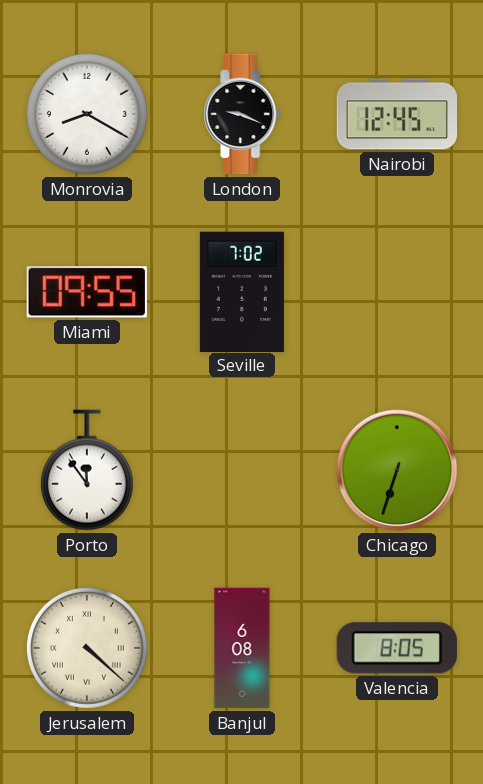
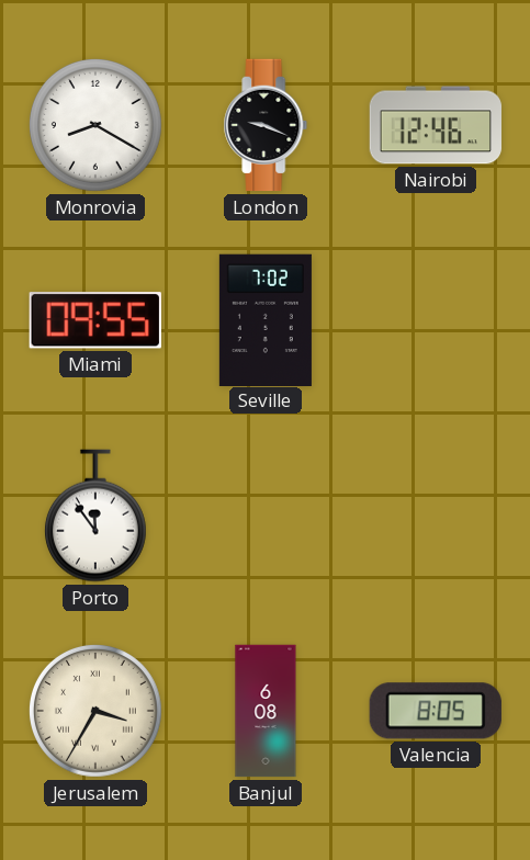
Nairobi: 12:45 -> 12:46 (436, 125)
Chicago: 6:33 -> none (397, 470)
Jerusalem: 4:22 -> 3:35 (95, 711)
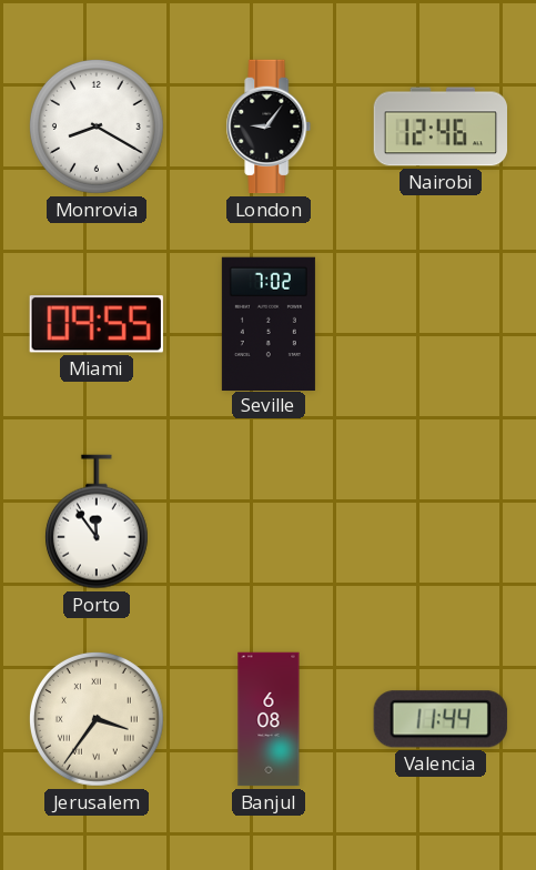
London: 9:19 -> 9:06 (269, 127)
Jerusalem: 3:35 -> 3:36 (97, 719)
Valencia: 8:05 -> 11:44 (441, 719)
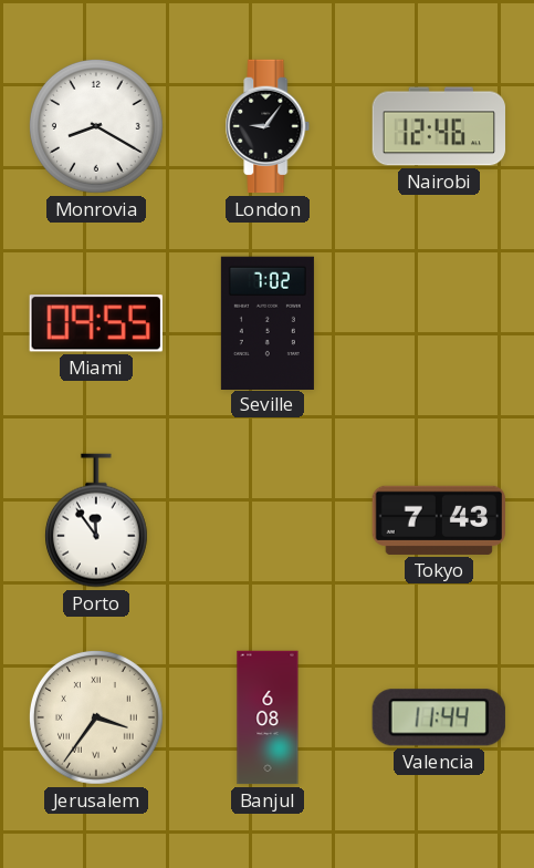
Tokyo: none -> 7:43 (438, 520)
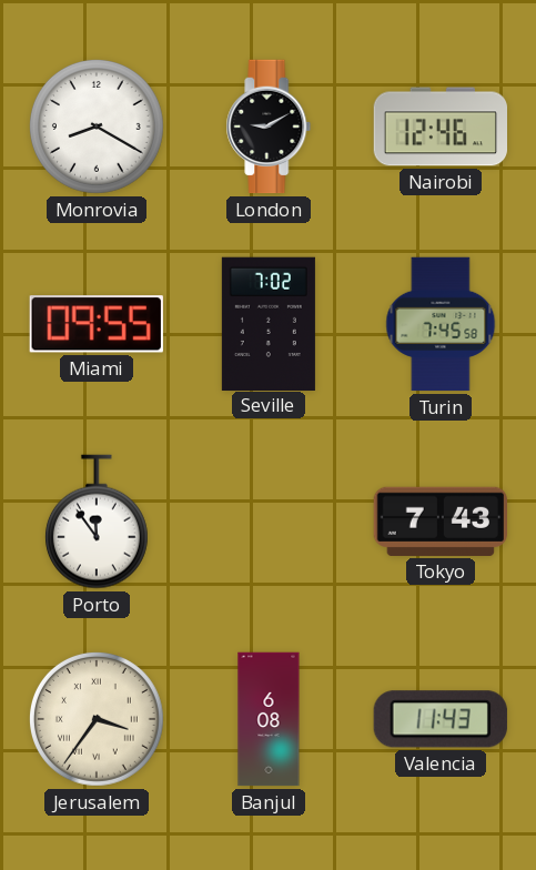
London: 9:06 -> 9:10 (269, 127)
Turin: none -> 7:45 (441, 324)
Valencia: 11:44 -> 11:43 (441, 719)
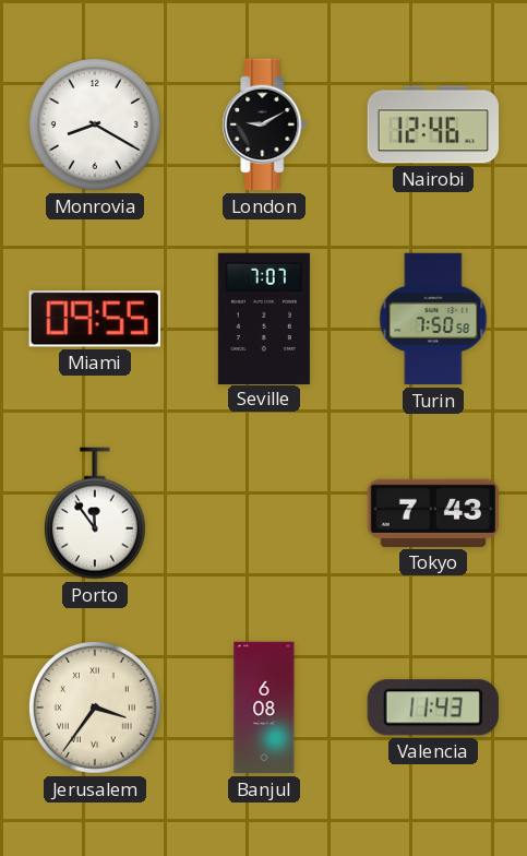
Seville: 7:02 -> 7:07 (264, 318)
Turin: 7:45 -> 7:50 (433, 319)
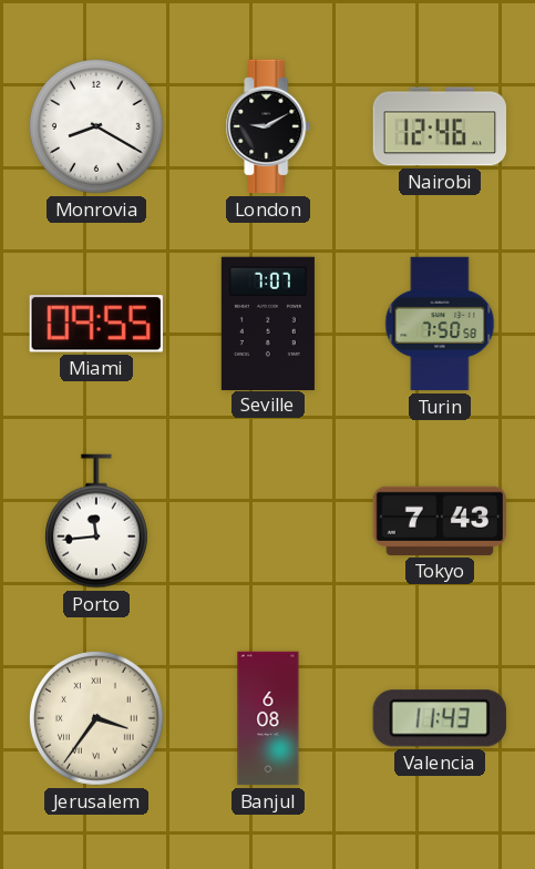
Porto: 11:54 -> 11:44 (96, 521)
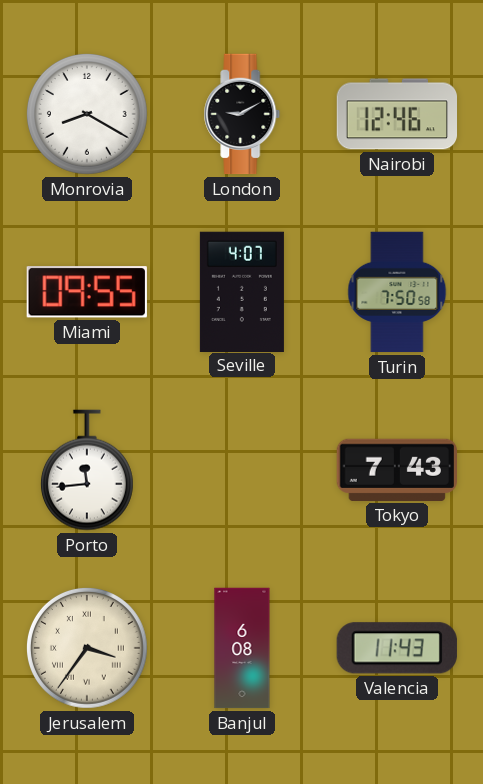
Seville: 7:07 -> 4:07 (242, 291)
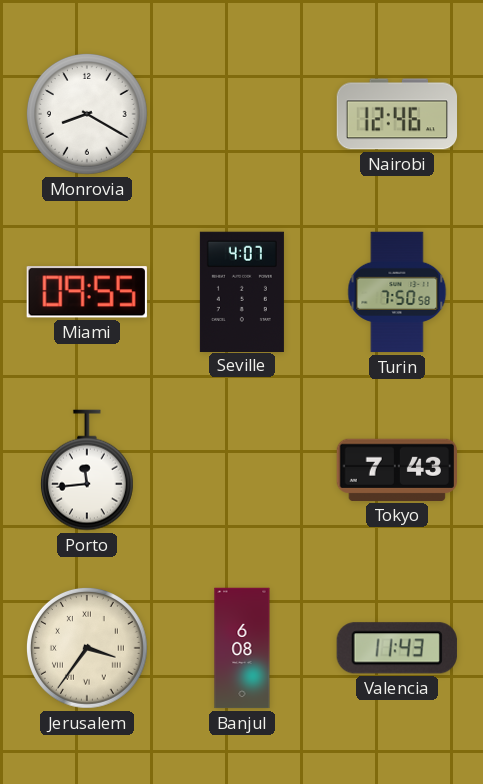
London: 9:10 -> none (242, 114)
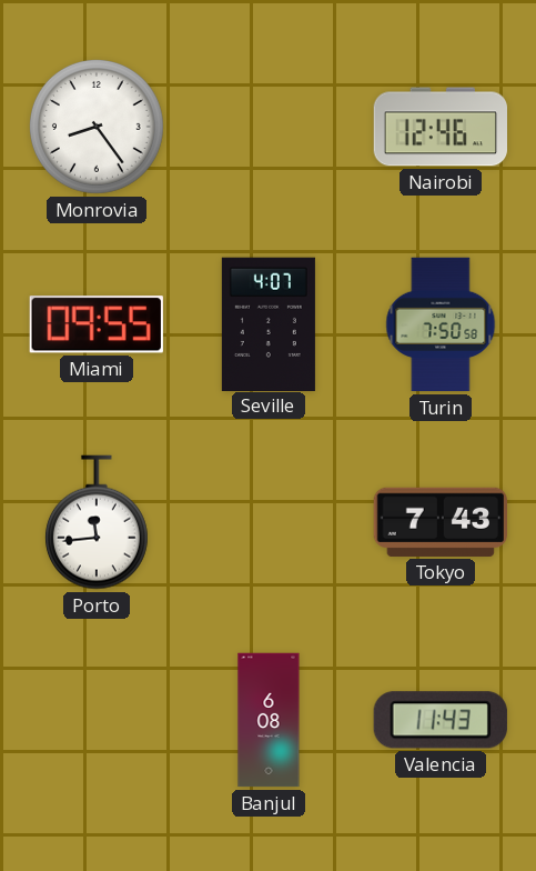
Monrovia: 8:20 -> 8:24 (97, 127)
Jerusalem: 3:36 -> none (87, 648)
